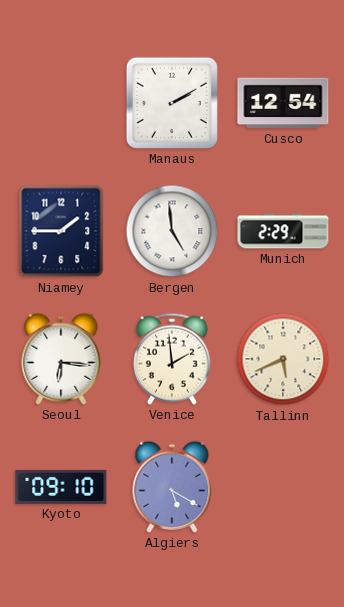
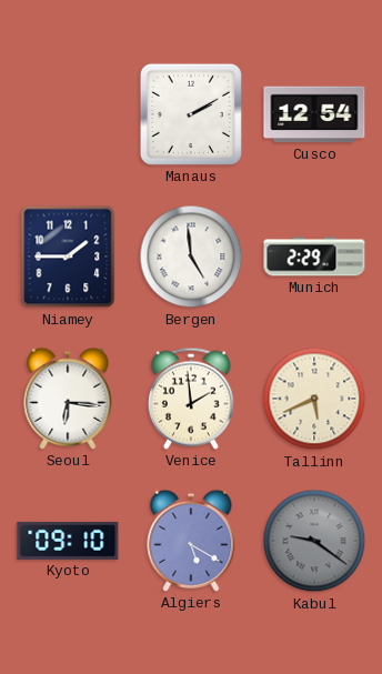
Kabul: none -> 9:21 (314, 541)
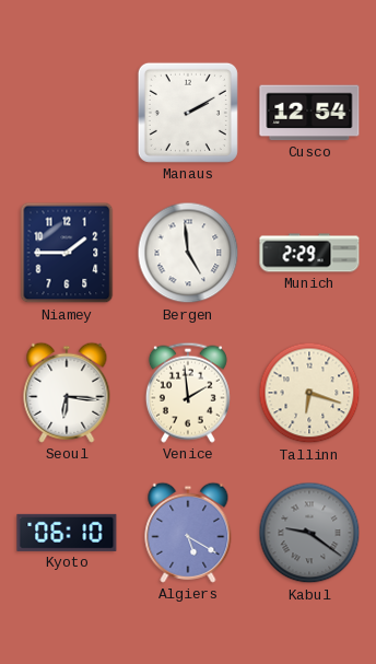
Tallinn: 5:41 -> 6:18 (309, 393)
Kyoto: 09:10 -> 06:10 (67, 533)
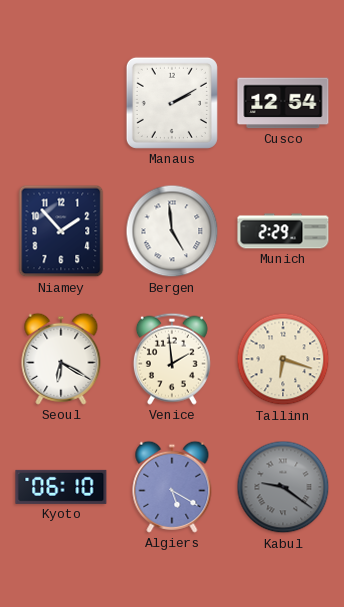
Niamey: 1:45 -> 1:53 (61, 231)
Seoul: 6:16 -> 6:20 (61, 359)
